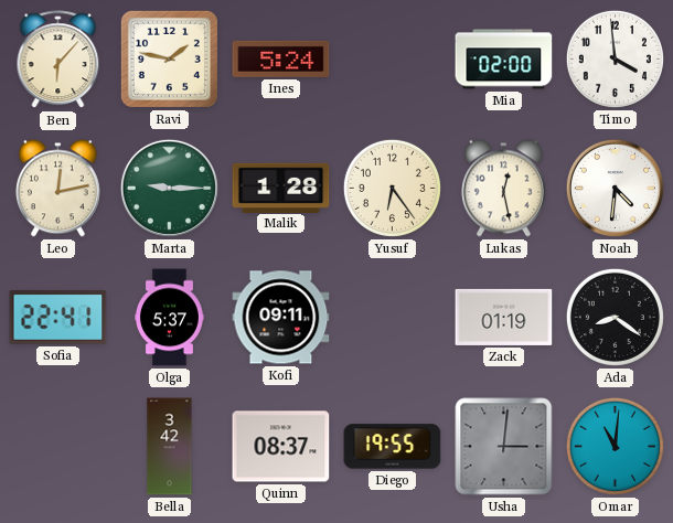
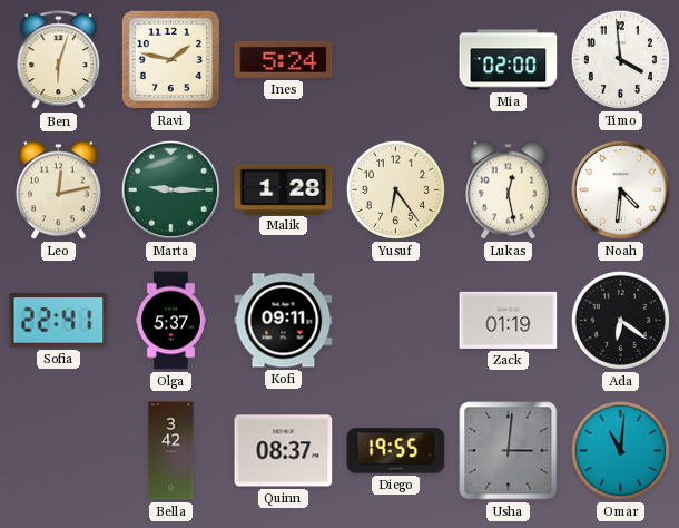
Ben: 6:07 -> 6:03 (59, 60)
Ada: 8:21 -> 6:21 (620, 320)
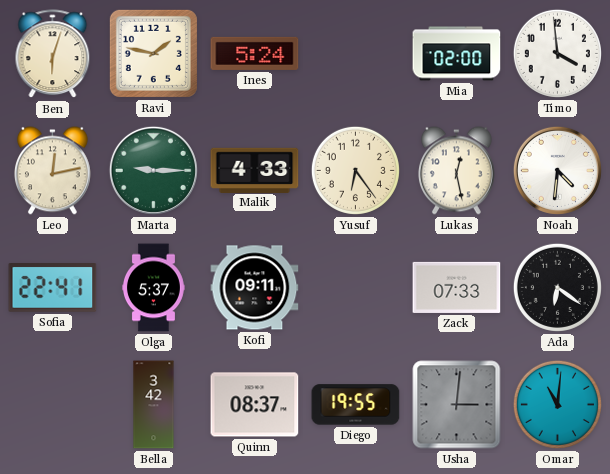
Malik: 1:28 -> 4:33 (255, 170)
Zack: 01:19 -> 07:33 (457, 287)
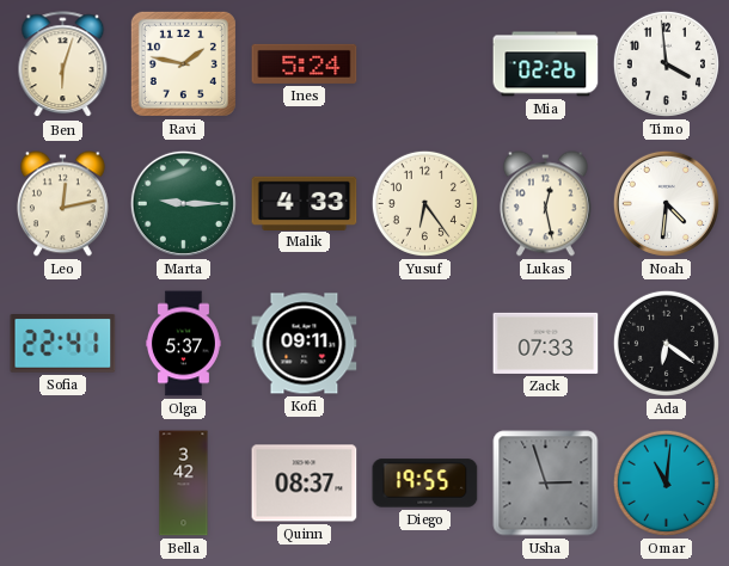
Mia: 02:00 -> 02:26 (546, 64)
Usha: 3:01 -> 2:57 (546, 484)
